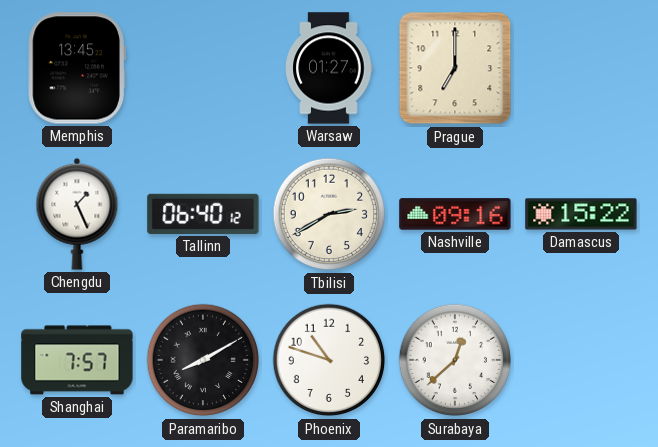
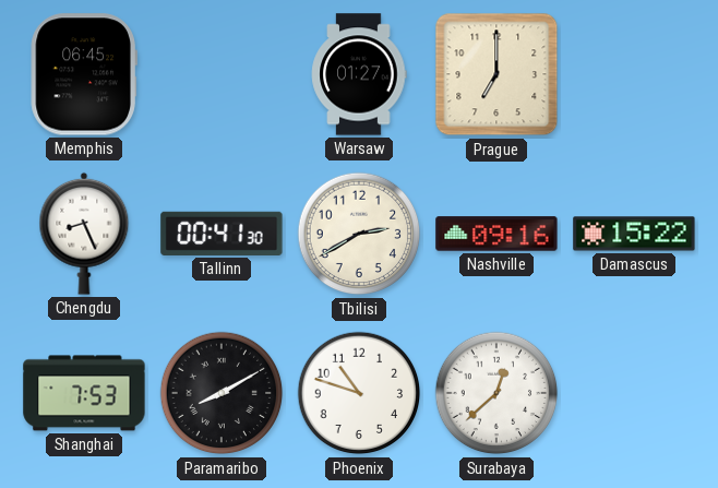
Memphis: 13:45 -> 06:45 (84, 74)
Chengdu: 1:26 -> 8:26 (84, 234)
Tallinn: 06:40 -> 00:41 (222, 234)
Shanghai: 7:57 -> 7:53 (84, 393)
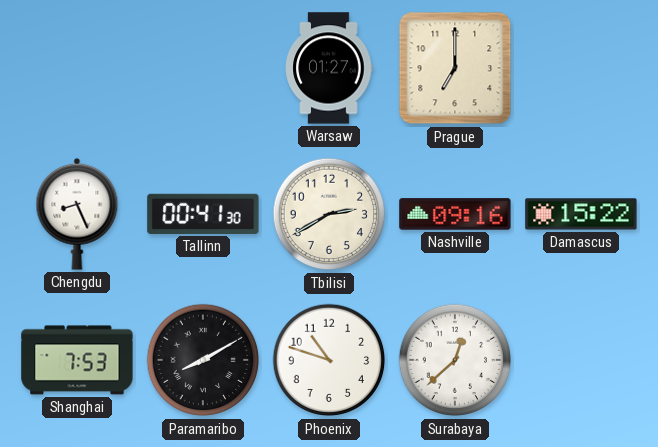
Memphis: 06:45 -> none (84, 74)
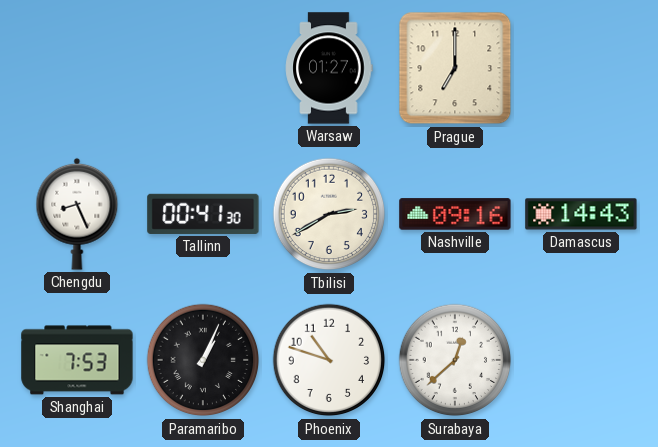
Damascus: 15:22 -> 14:43 (581, 214)
Paramaribo: 8:10 -> 1:04 (203, 360)
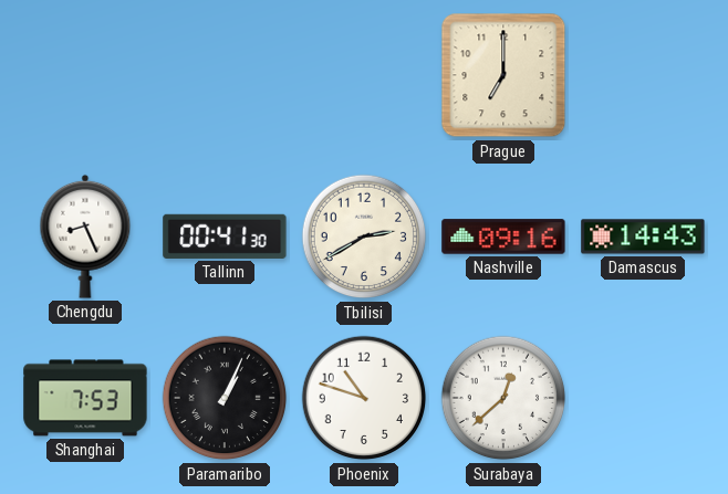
Warsaw: 01:27 -> none (329, 68)
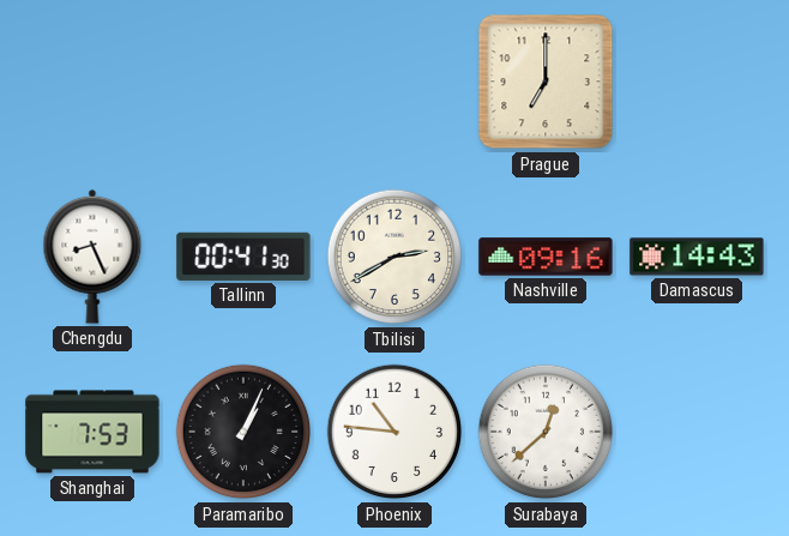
Phoenix: 10:48 -> 10:46 (394, 432)
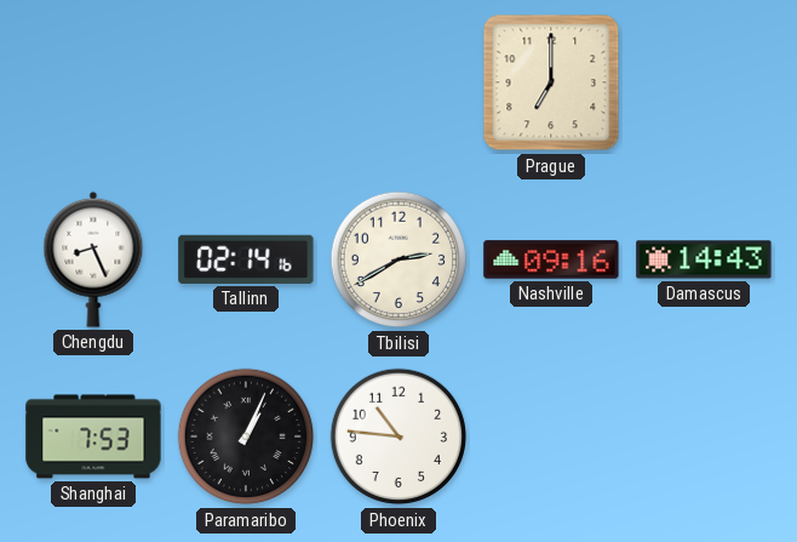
Tallinn: 00:41 -> 02:14 (246, 259)
Surabaya: 12:38 -> none (546, 432)
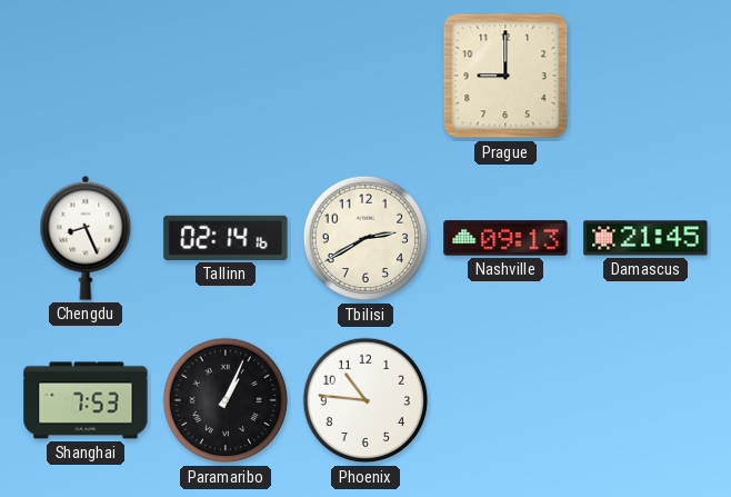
Prague: 7:00 -> 9:00 (505, 76)
Nashville: 09:16 -> 09:13 (505, 238)
Damascus: 14:43 -> 21:45 (645, 238)
